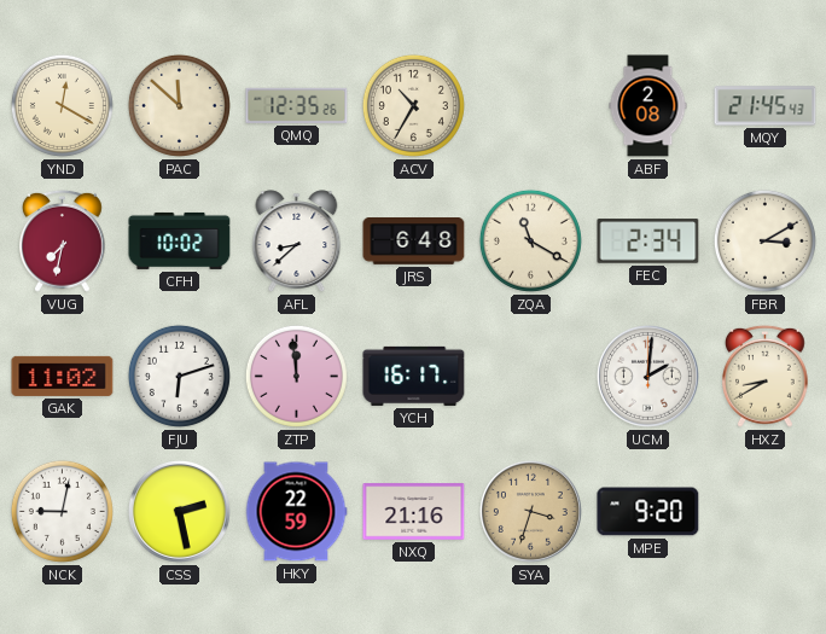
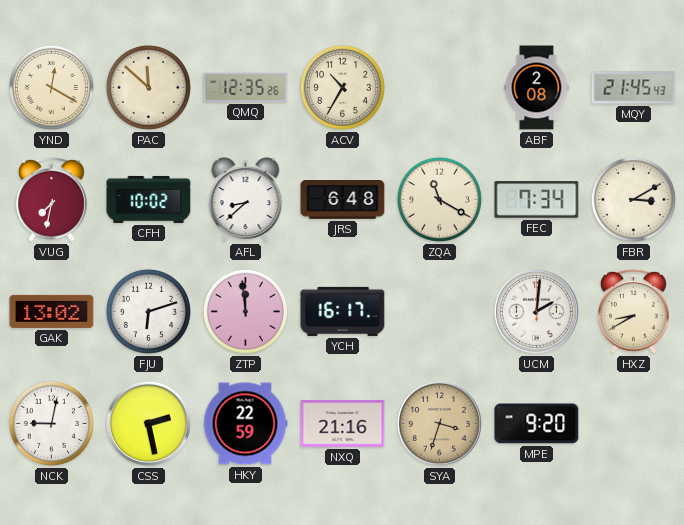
FEC: 2:34 -> 7:34 (537, 200)
GAK: 11:02 -> 13:02 (52, 311)
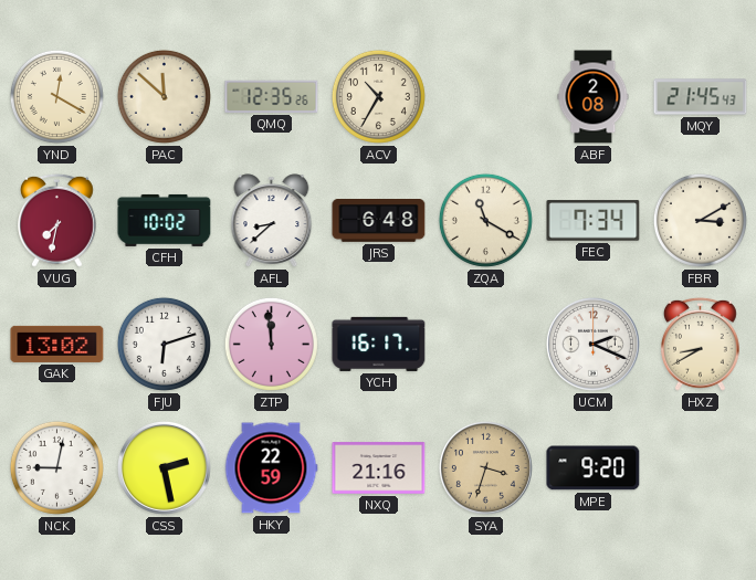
UCM: 2:01 -> 2:19 (592, 344)
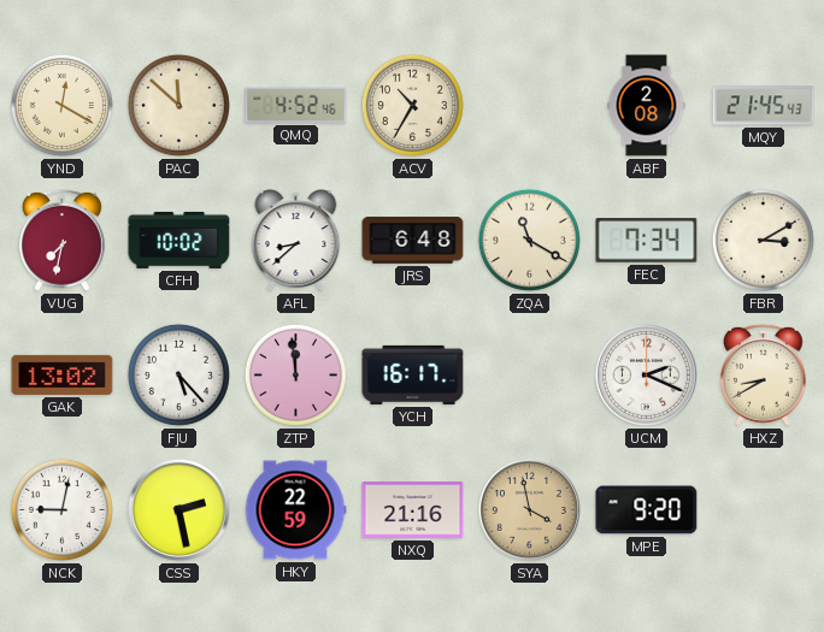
QMQ: 12:35 -> 4:52 (296, 105)
FJU: 6:12 -> 5:23 (178, 374)
SYA: 3:33 -> 3:58 (529, 509)
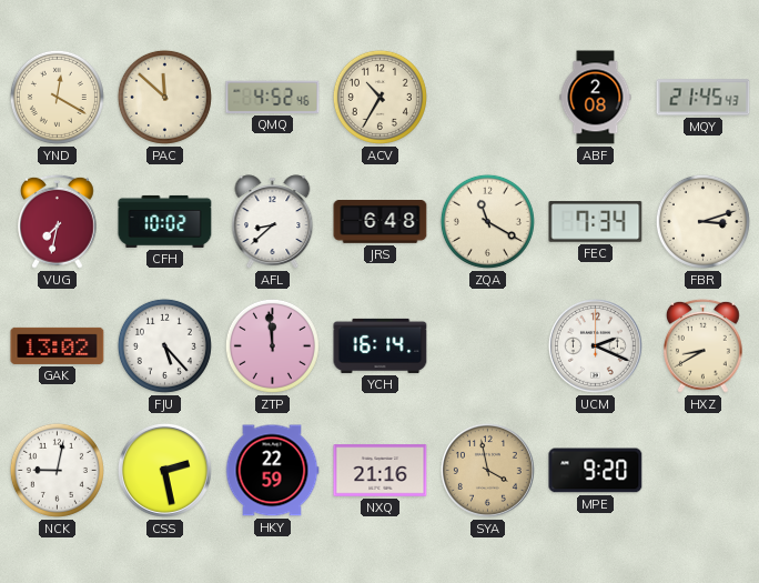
FBR: 3:10 -> 3:12 (702, 221)
YCH: 16:17 -> 16:14 (381, 345)
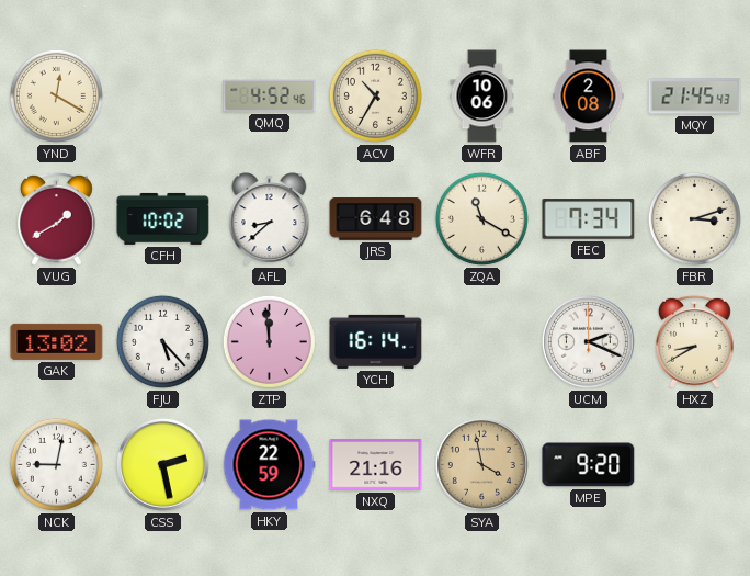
PAC: 11:52 -> none (164, 97)
WFR: none -> 10:06 (482, 97)
VUG: 7:32 -> 1:40 (57, 218)
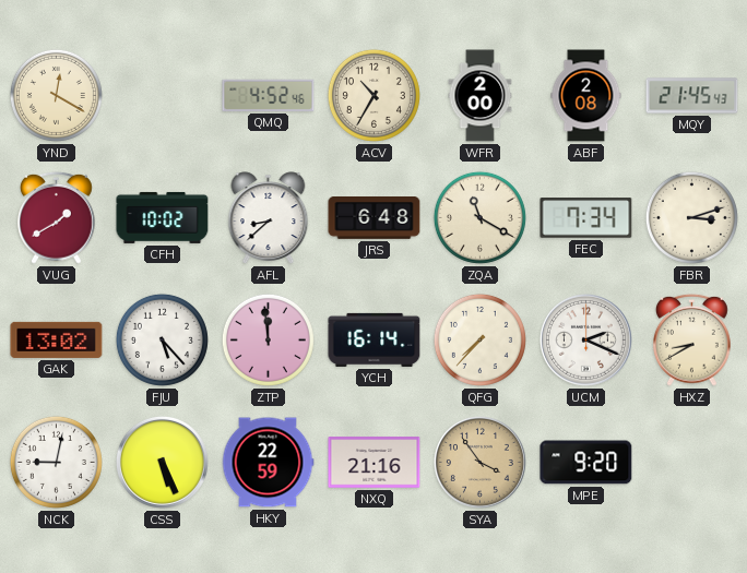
WFR: 10:06 -> 2:00 (481, 96)
QFG: none -> 7:37 (479, 339)
CSS: 2:28 -> 5:26 (162, 462)
SYA: 3:58 -> 3:54 (479, 462)
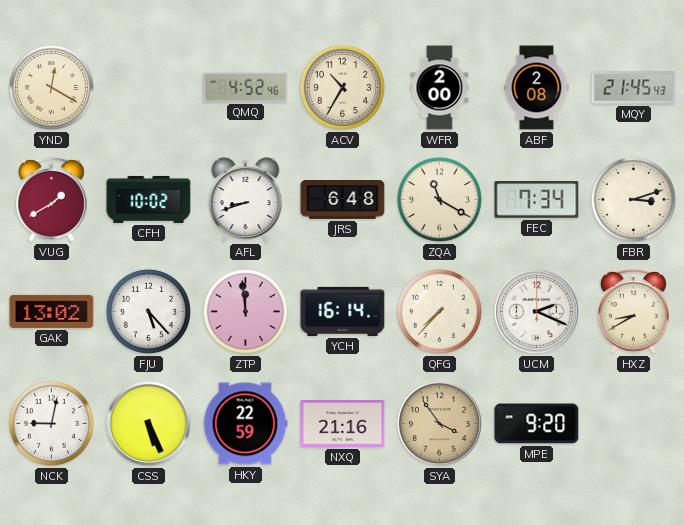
AFL: 8:38 -> 8:42 (246, 200)
